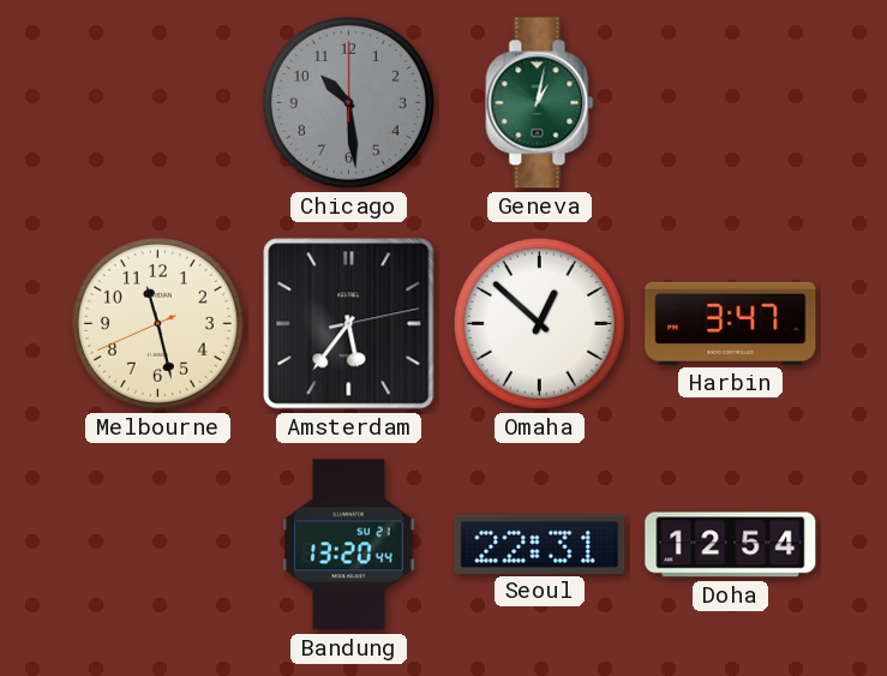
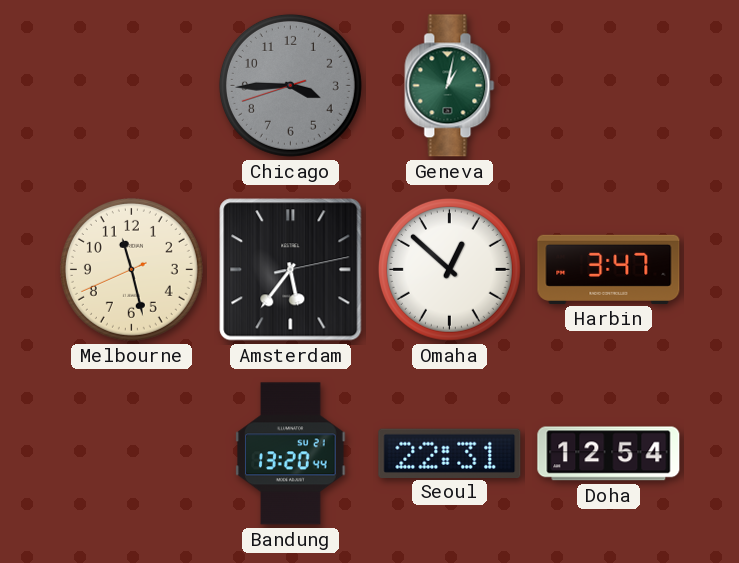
Chicago: 10:29 -> 3:44 (290, 85)
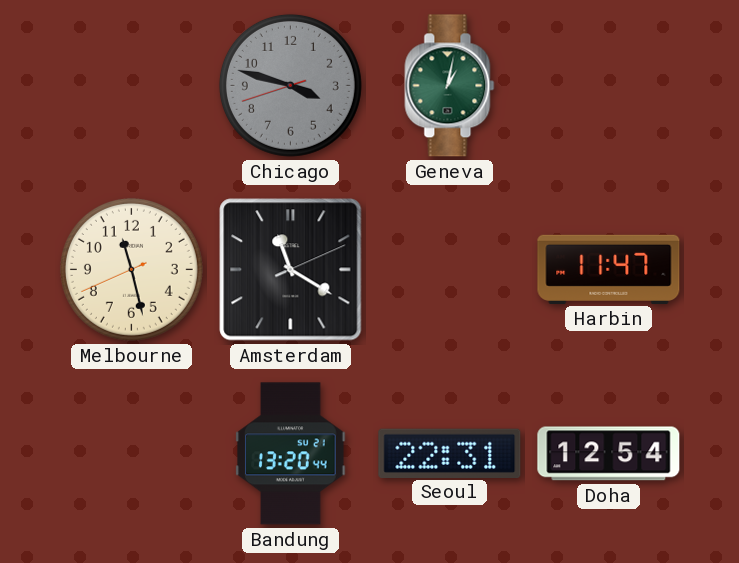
Chicago: 3:44 -> 3:47 (290, 85)
Amsterdam: 5:36 -> 11:20 (291, 270)
Omaha: 12:52 -> none (449, 269)
Harbin: 3:47 -> 11:47 (609, 269)
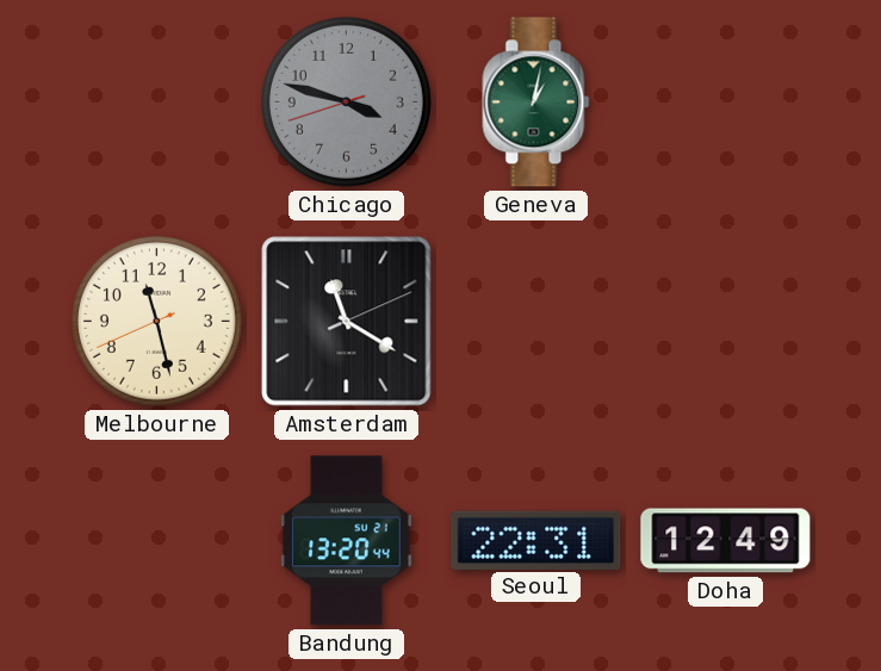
Harbin: 11:47 -> none (609, 269)
Doha: 12:54 -> 12:49 (726, 541)
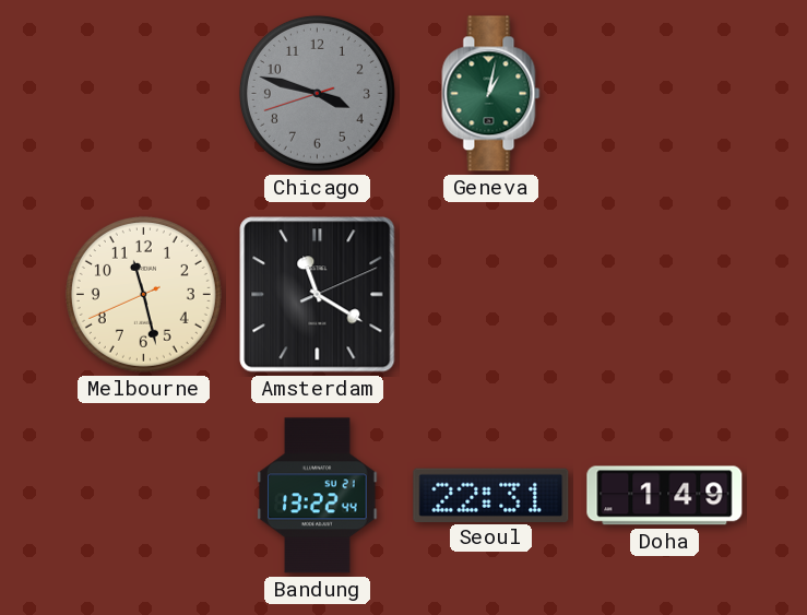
Bandung: 13:20 -> 13:22 (318, 496)
Doha: 12:49 -> 1:49 (665, 496)
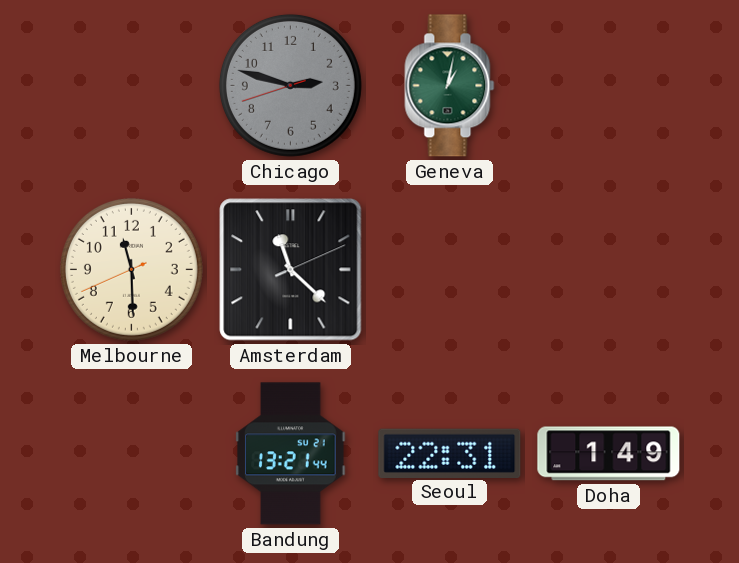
Chicago: 3:47 -> 2:47 (290, 85)
Melbourne: 11:27 -> 11:29 (131, 269)
Amsterdam: 11:20 -> 11:22 (291, 270)
Bandung: 13:22 -> 13:21 (291, 454)
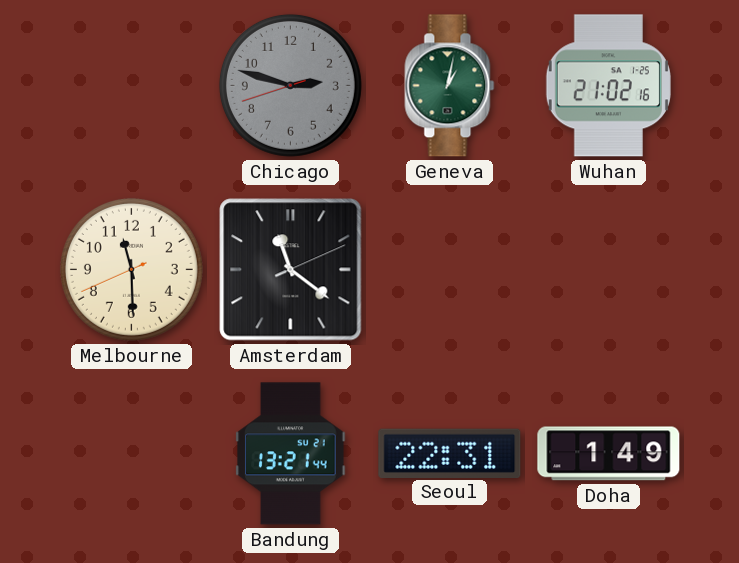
Wuhan: none -> 21:02 (608, 86)
Amsterdam: 11:22 -> 11:21 (291, 270)
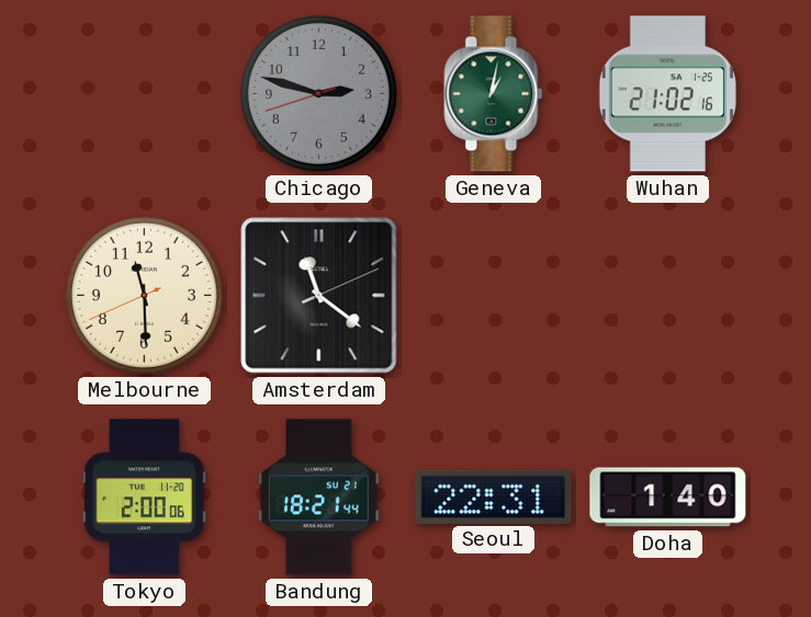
Tokyo: none -> 2:00 (144, 498)
Bandung: 13:21 -> 18:21 (319, 498)
Doha: 1:49 -> 1:40 (668, 498)
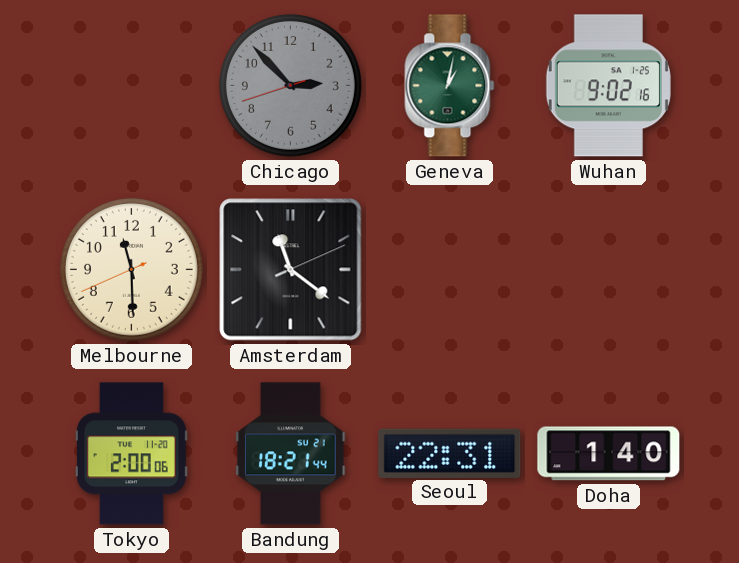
Chicago: 2:47 -> 2:52 (290, 85)
Wuhan: 21:02 -> 9:02 (608, 86)
